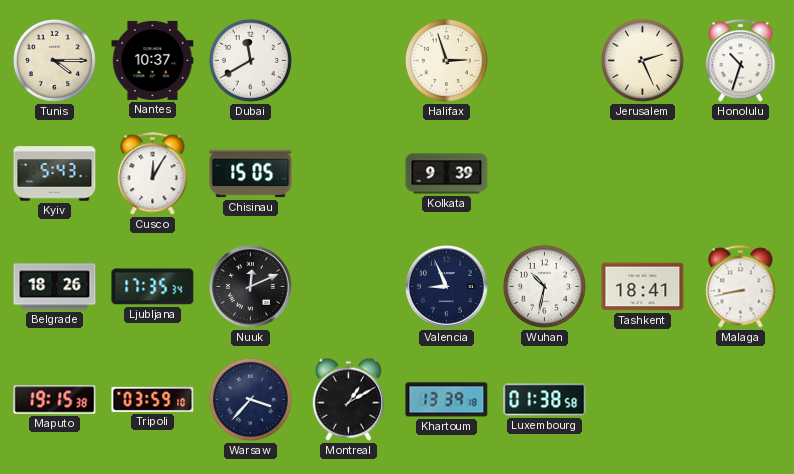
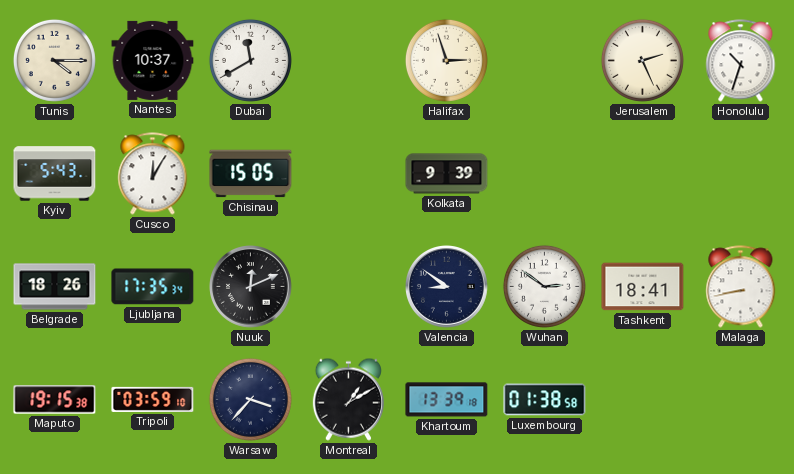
Valencia: 8:56 -> 8:51 (447, 287)
Wuhan: 10:32 -> 2:51 (544, 286)
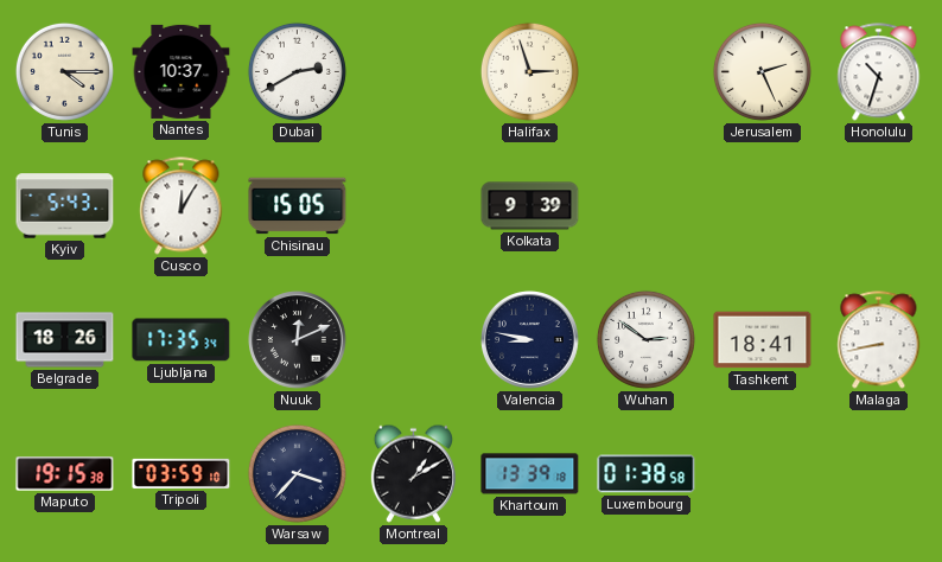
Dubai: 11:40 -> 2:40 (297, 71)
Valencia: 8:51 -> 8:47 (530, 340)
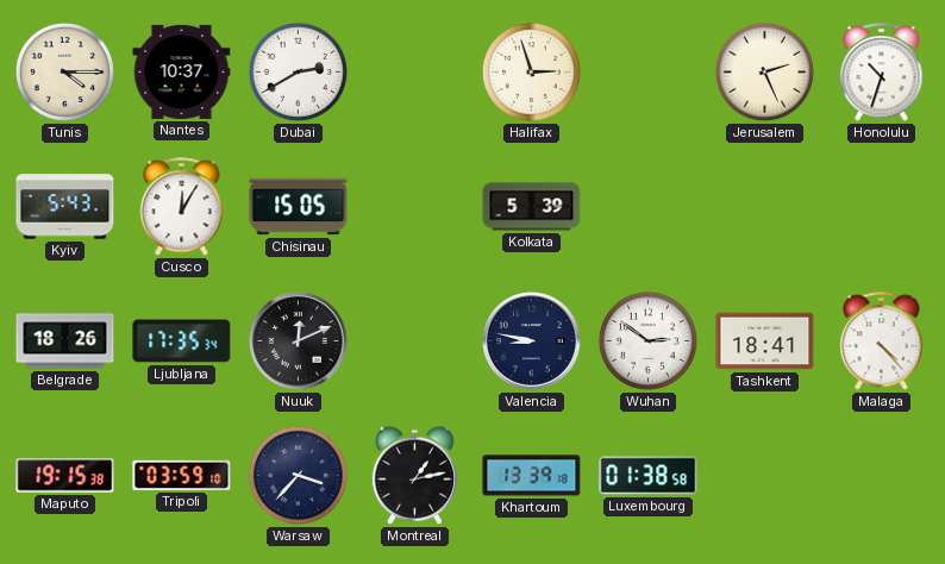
Kolkata: 9:39 -> 5:39 (532, 207)
Malaga: 8:43 -> 4:23 (882, 341)
Montreal: 1:10 -> 1:13 (414, 475)
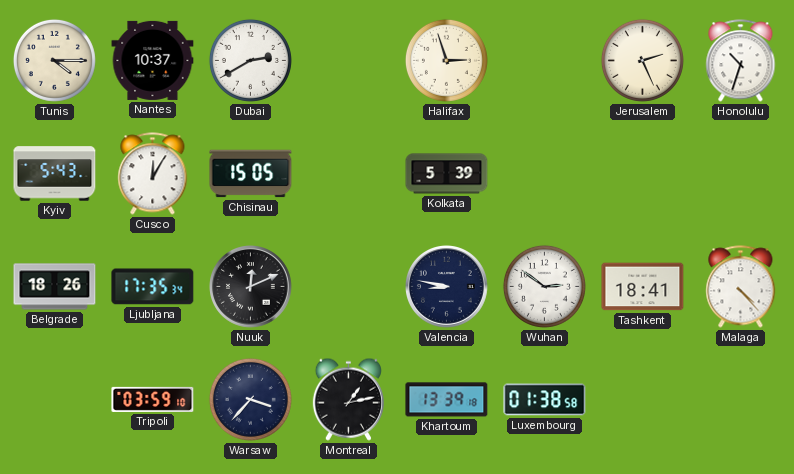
Maputo: 19:15 -> none (65, 476)
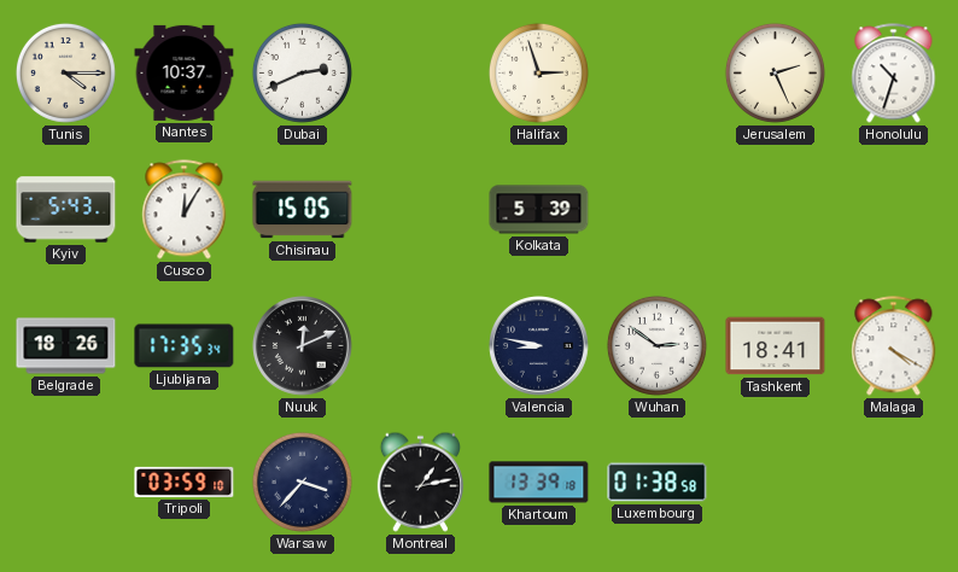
Dubai: 2:40 -> 2:41 (302, 72)
Malaga: 4:23 -> 4:20 (894, 346)
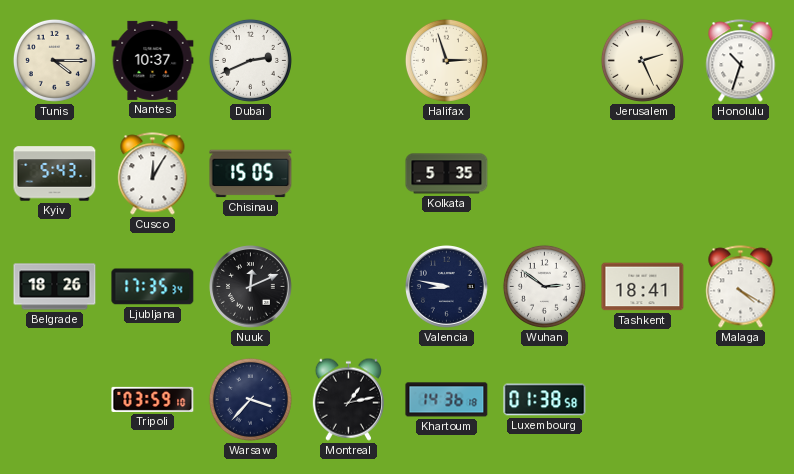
Kolkata: 5:39 -> 5:35 (447, 174)
Khartoum: 13:39 -> 14:36 (447, 400)
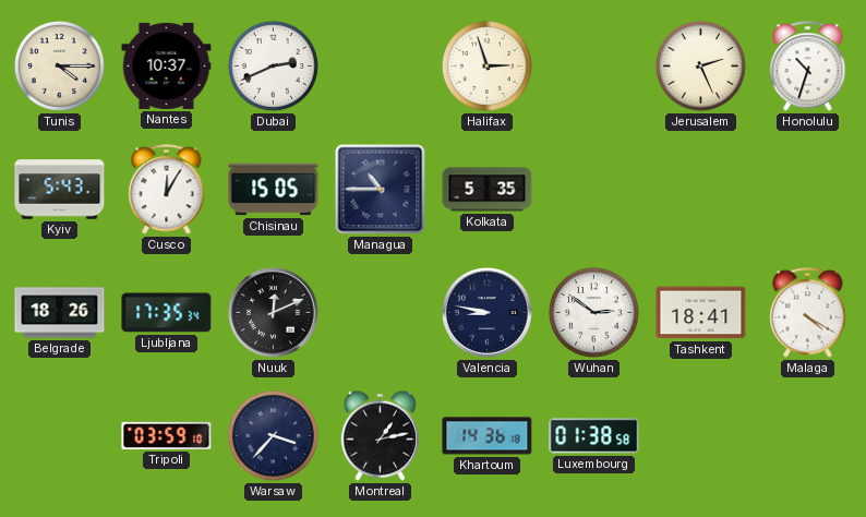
Managua: none -> 10:45 (381, 190)
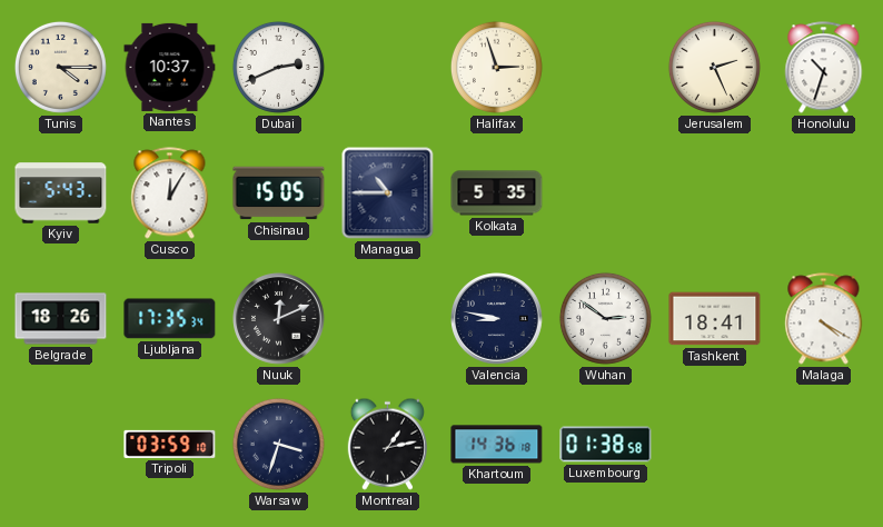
Warsaw: 3:37 -> 3:33 (278, 444)
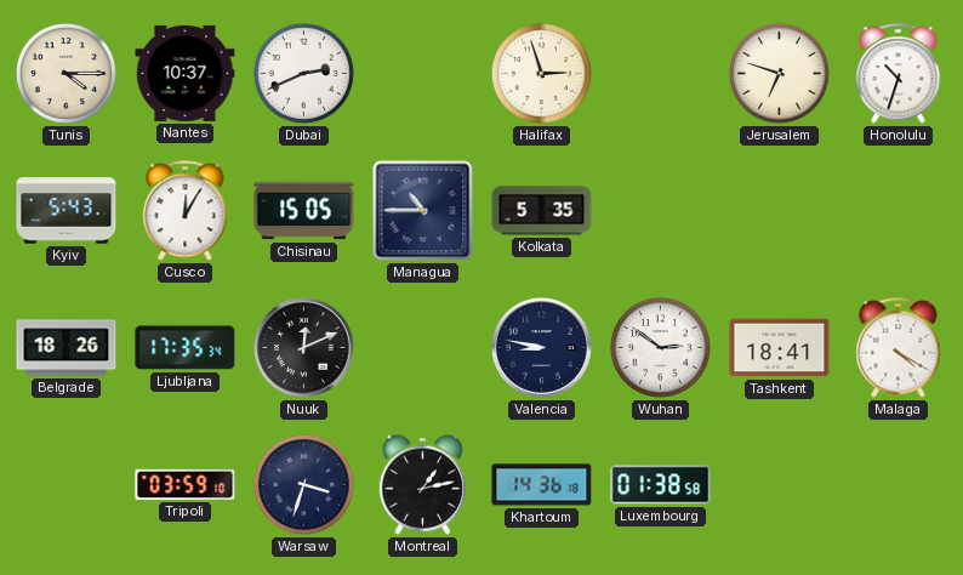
Jerusalem: 2:26 -> 6:48 (779, 73)
